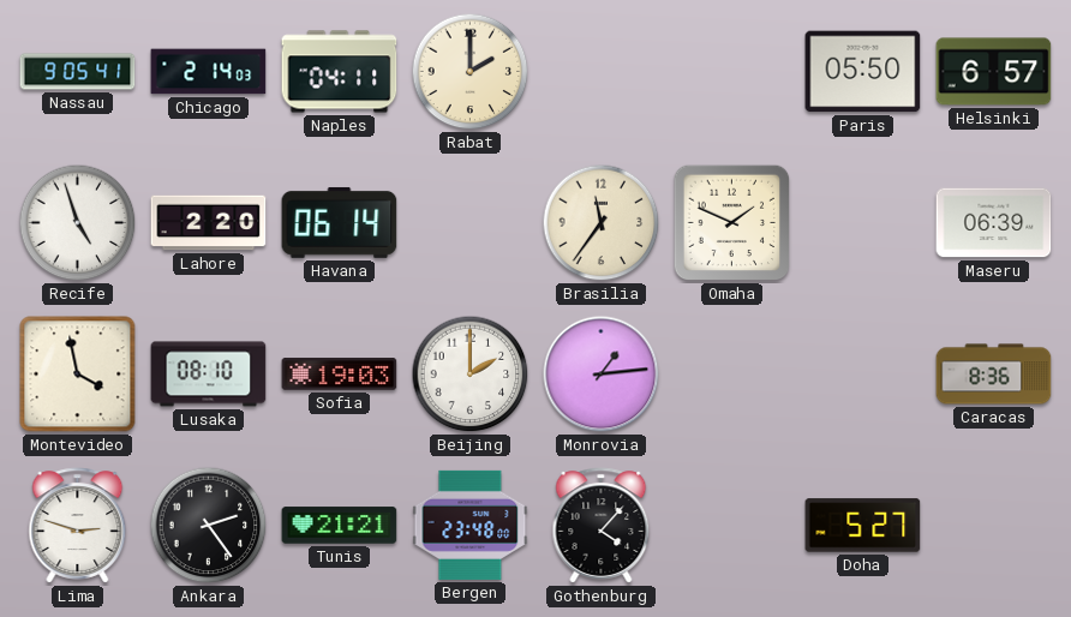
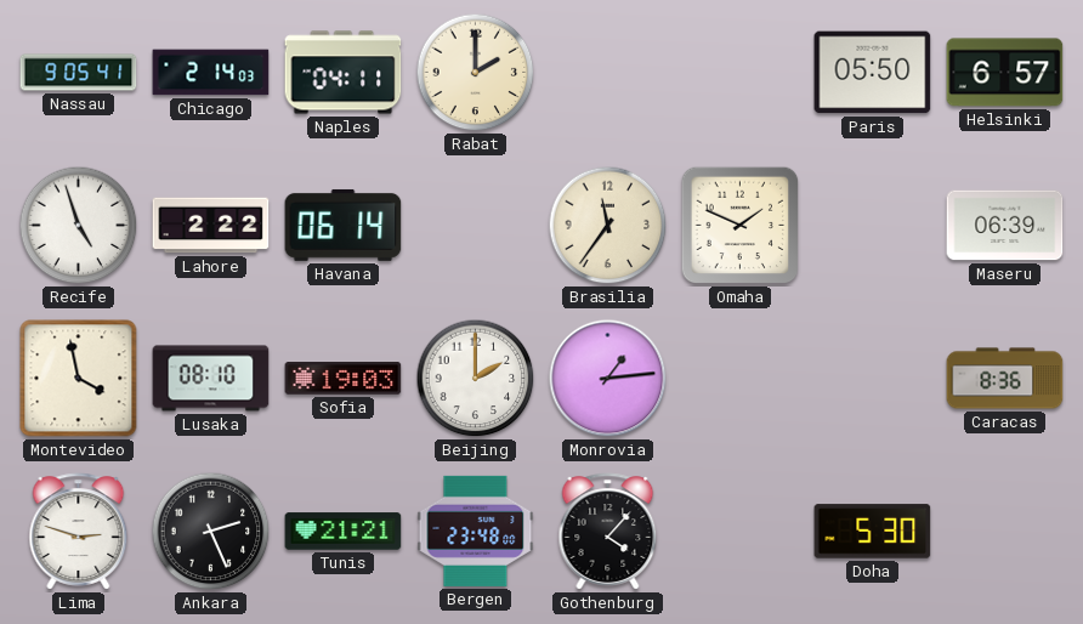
Lahore: 2:20 -> 2:22 (211, 226)
Ankara: 2:24 -> 2:26 (211, 532)
Doha: 5:27 -> 5:30 (873, 532)
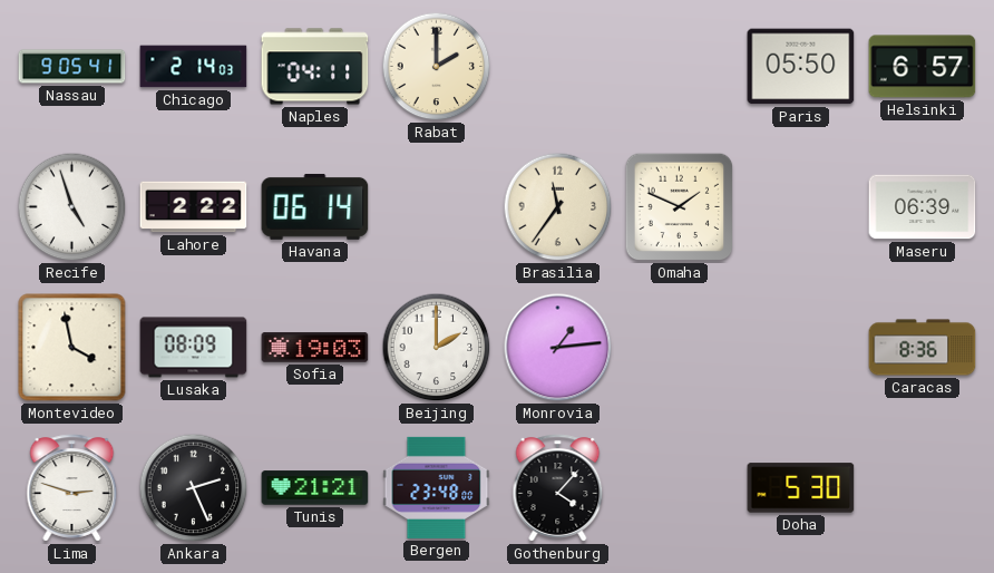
Lusaka: 08:10 -> 08:09 (194, 348)
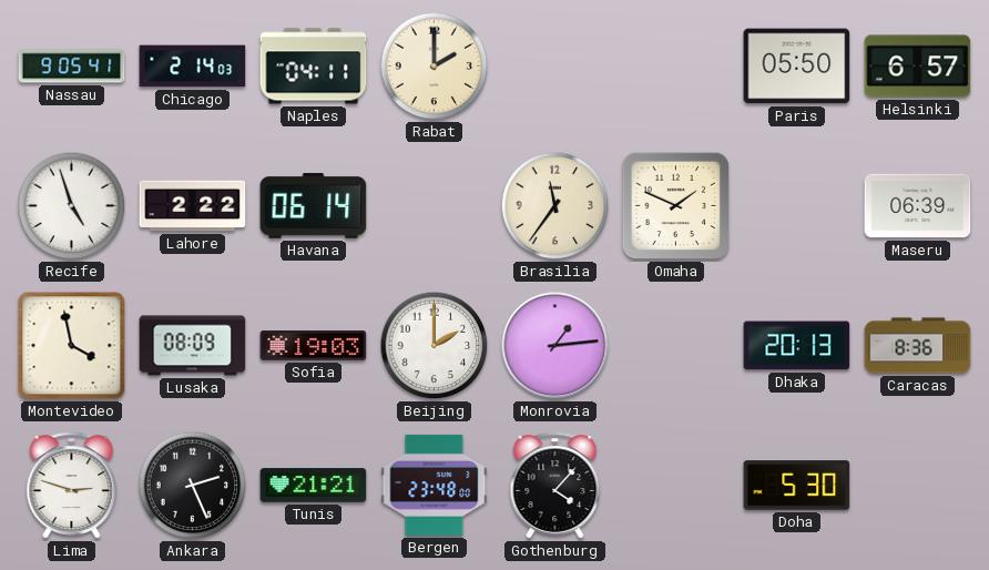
Dhaka: none -> 20:13 (797, 346)
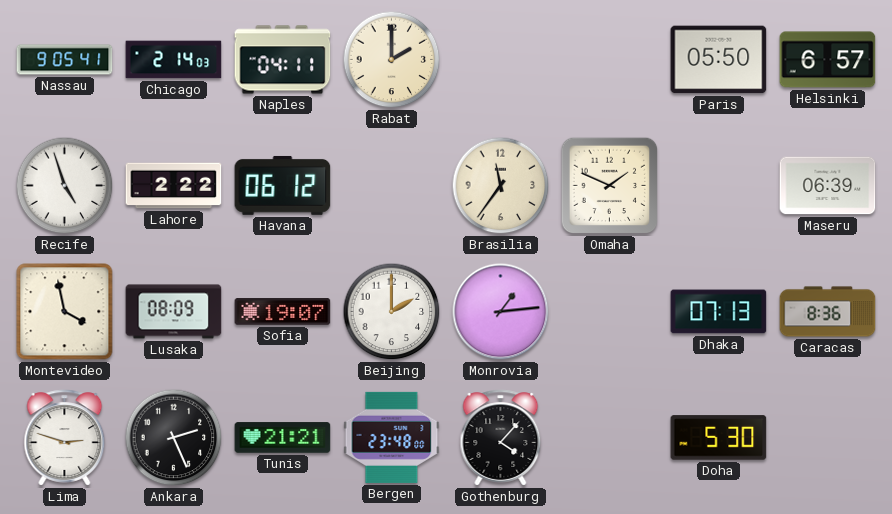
Havana: 06:14 -> 06:12 (283, 185)
Sofia: 19:03 -> 19:07 (283, 312)
Dhaka: 20:13 -> 07:13 (719, 312)
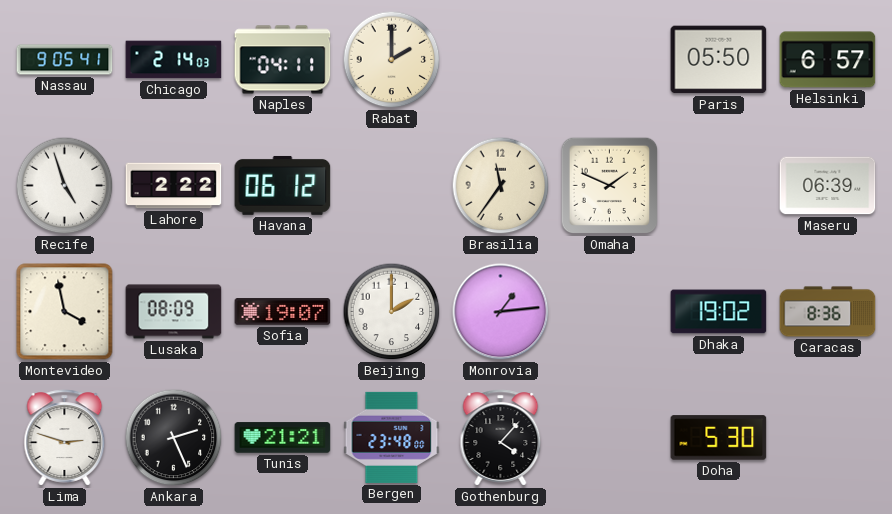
Dhaka: 07:13 -> 19:02 (719, 312)
